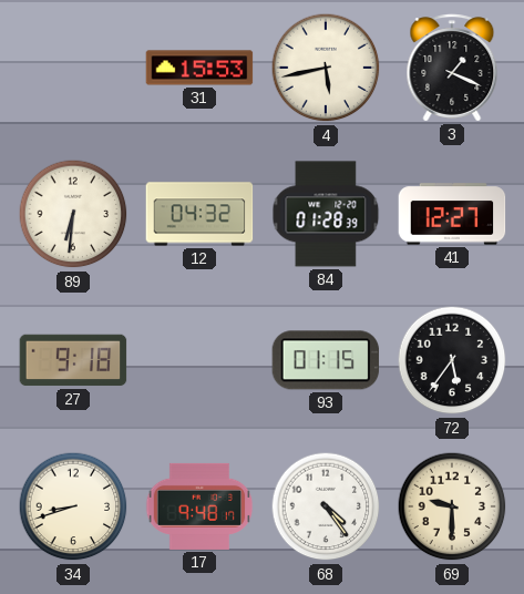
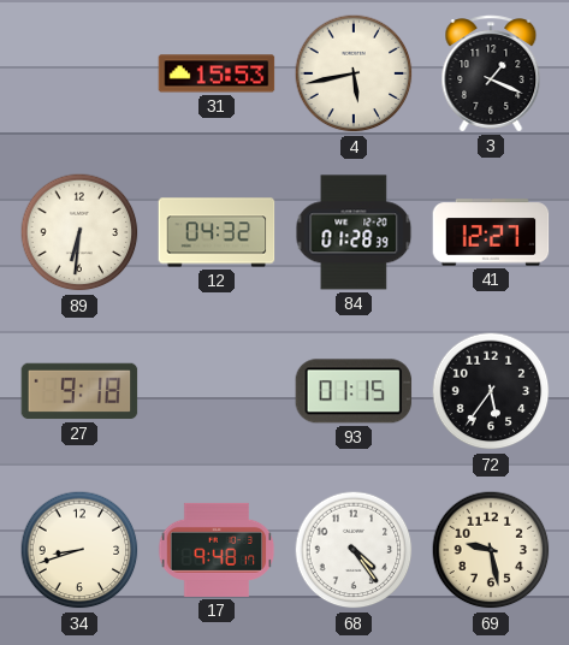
69: 9:30 -> 9:28 (491, 550)
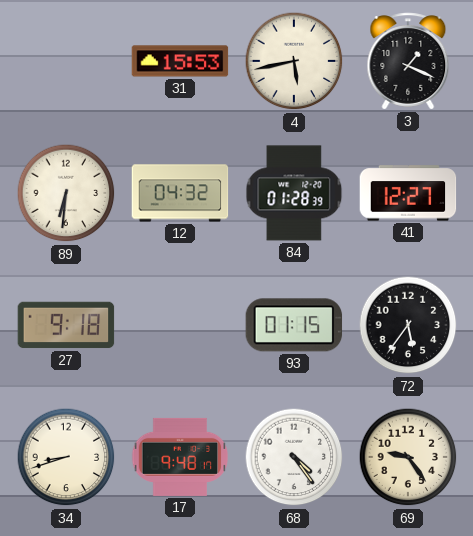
69: 9:28 -> 9:24 (408, 457)
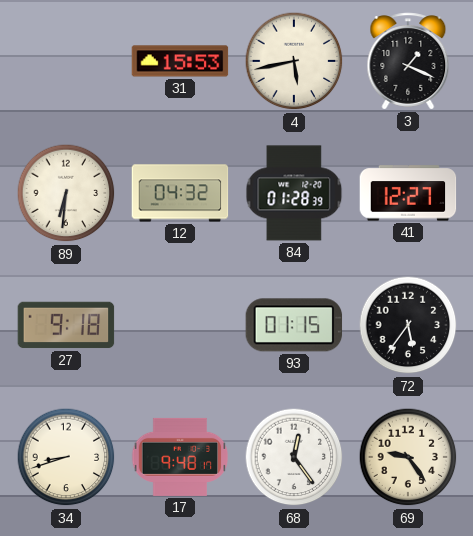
68: 4:24 -> 12:24 (294, 457)
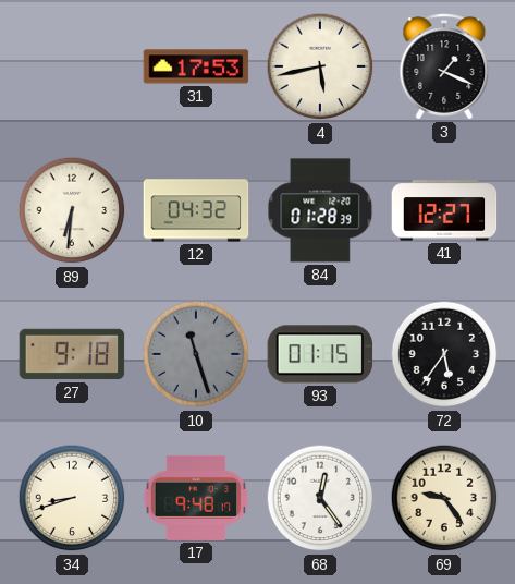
31: 15:53 -> 17:53 (196, 66)
10: none -> 11:27 (196, 354)
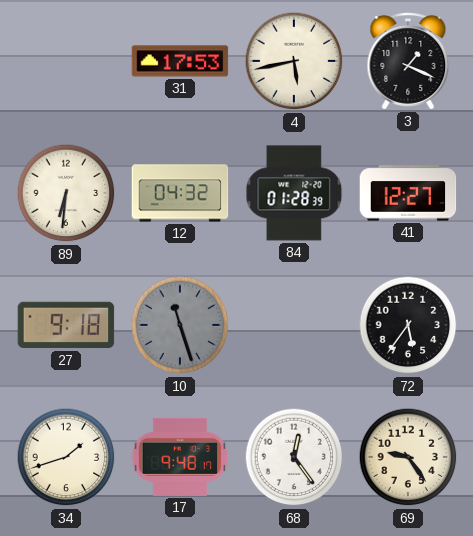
93: 01:15 -> none (320, 354)
34: 8:42 -> 1:42 (66, 457)
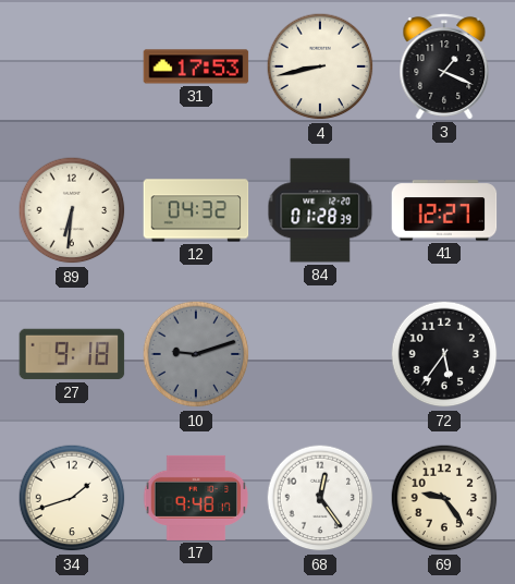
4: 5:43 -> 8:43 (320, 66)
10: 11:27 -> 9:12 (196, 354)
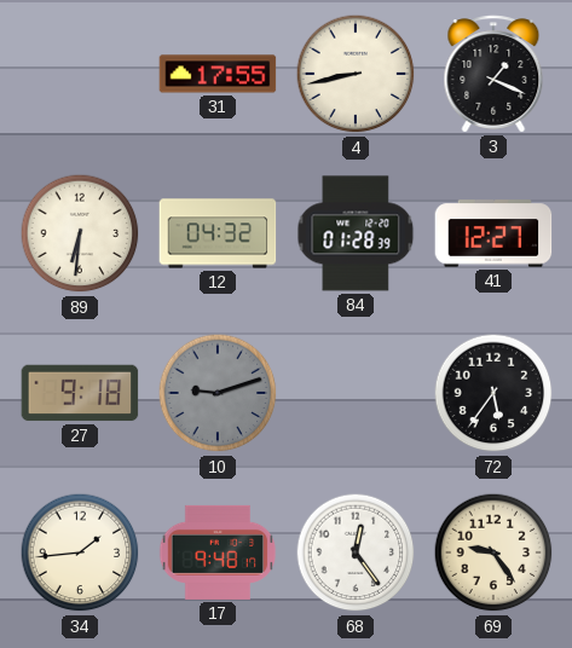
31: 17:53 -> 17:55 (218, 74)
34: 1:42 -> 1:44 (80, 552)
